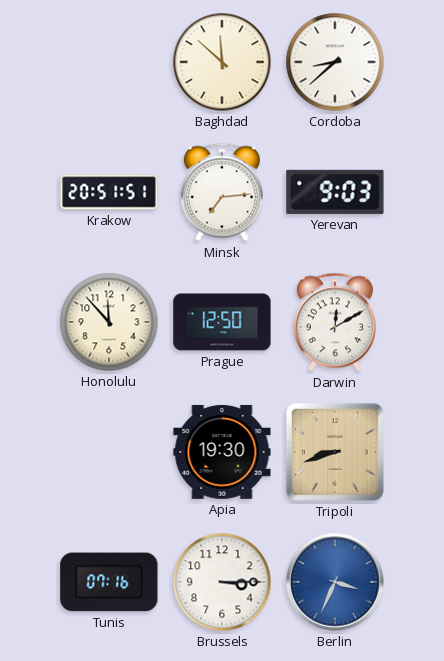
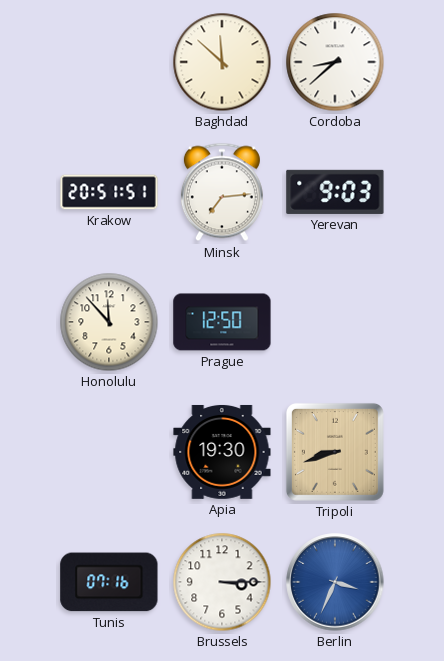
Darwin: 12:10 -> none (335, 322)
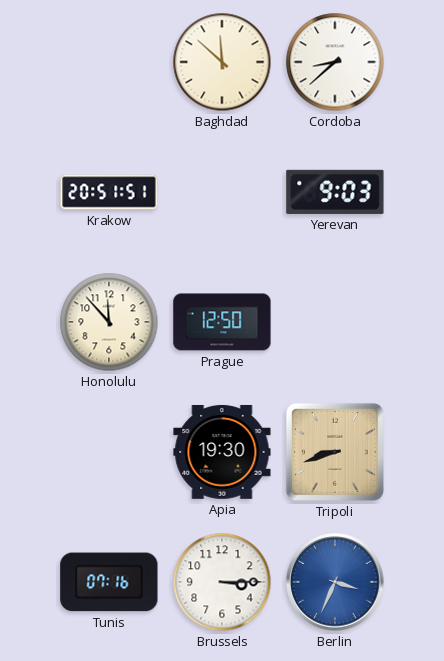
Minsk: 7:14 -> none (222, 192)
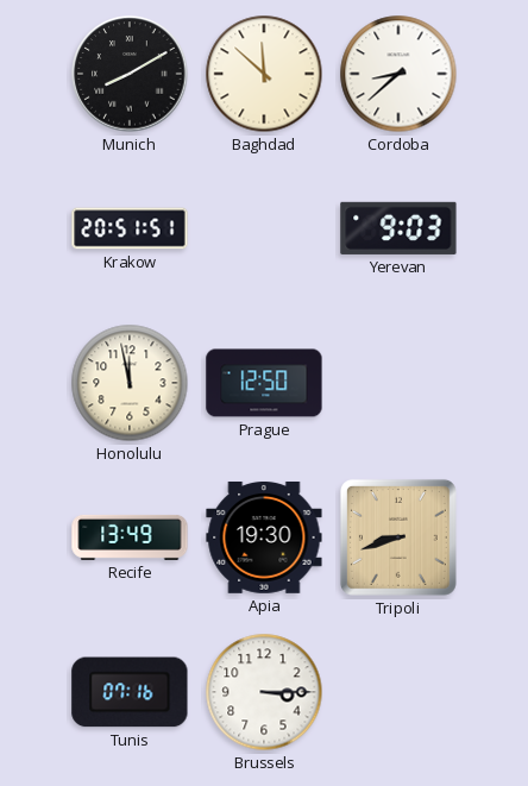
Munich: none -> 8:10 (130, 74)
Honolulu: 11:53 -> 11:58 (130, 383)
Recife: none -> 13:49 (130, 537)
Berlin: 3:34 -> none (335, 582)
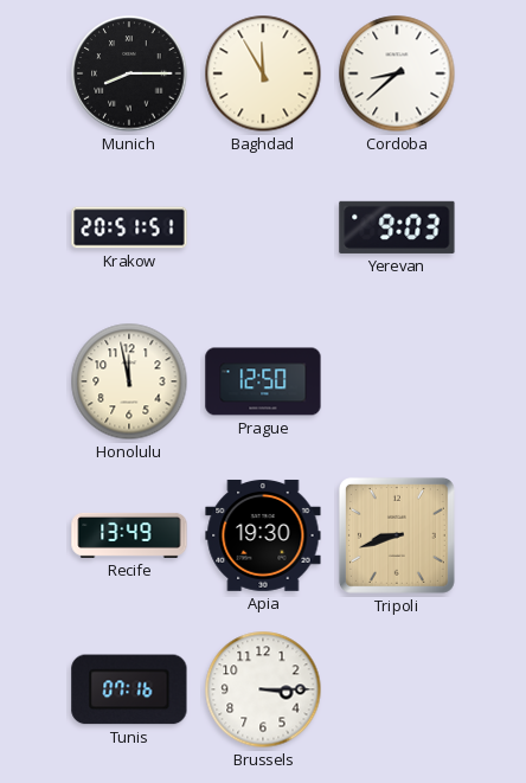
Munich: 8:10 -> 8:15 (129, 73)
Baghdad: 11:52 -> 11:55 (263, 73)
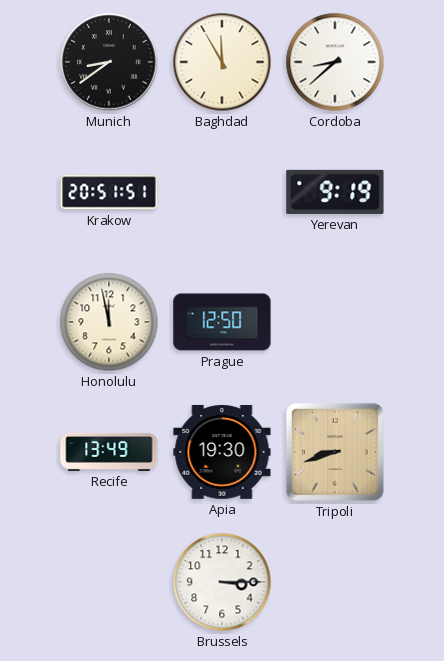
Munich: 8:15 -> 8:39 (109, 62)
Yerevan: 9:03 -> 9:19 (335, 192)
Tunis: 07:16 -> none (129, 689)
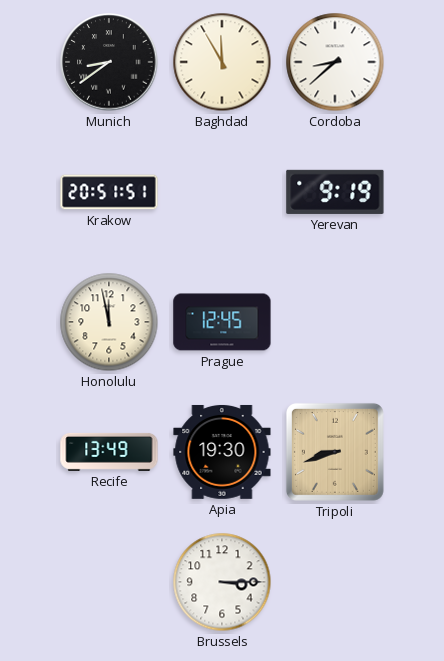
Prague: 12:50 -> 12:45 (222, 322)
